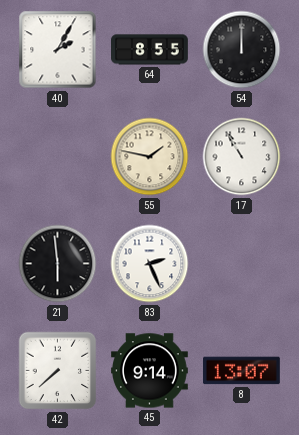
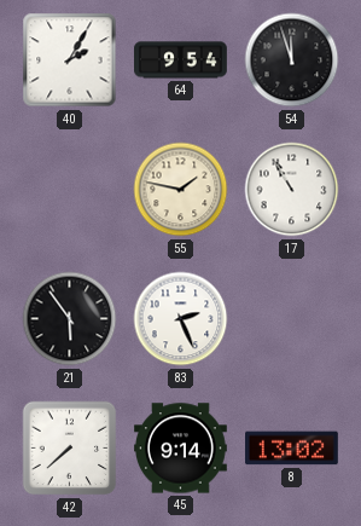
64: 8:55 -> 9:54 (181, 60)
54: 12:00 -> 11:57 (292, 60)
21: 5:59 -> 5:54 (70, 319)
8: 13:07 -> 13:02 (292, 449)
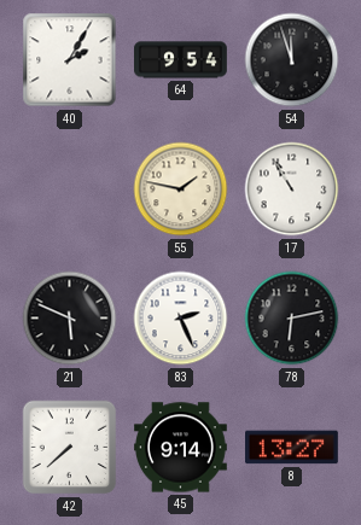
21: 5:54 -> 5:49 (70, 319)
78: none -> 6:13 (292, 319)
8: 13:02 -> 13:27 (292, 448)
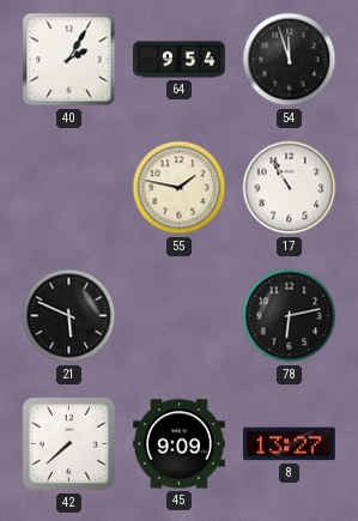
83: 2:26 -> none (181, 319)
45: 9:14 -> 9:09 (180, 444)
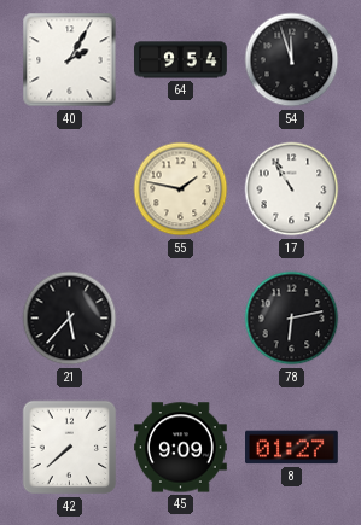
21: 5:49 -> 5:37 (70, 319)
8: 13:27 -> 01:27 (292, 448)
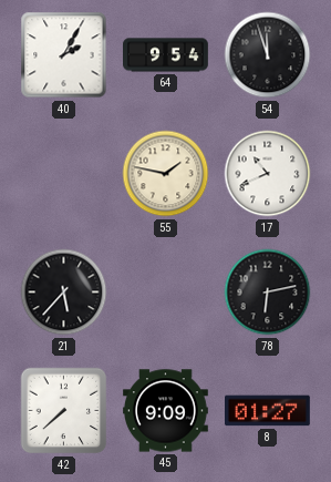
17: 10:55 -> 10:41 (268, 174)
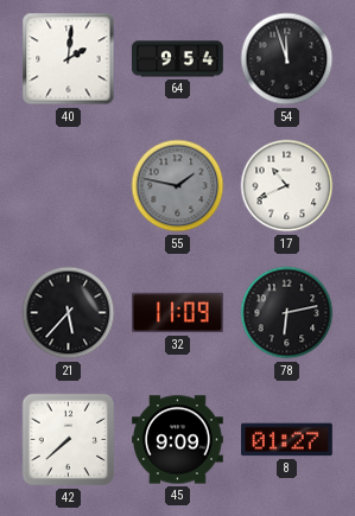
40: 2:05 -> 2:01 (69, 59)
55 dial: cream -> grey (178, 186)
32: none -> 11:09 (178, 313)
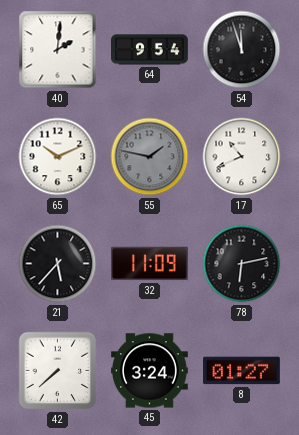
65: none -> 10:11 (58, 157)
45: 9:09 -> 3:24 (150, 371)
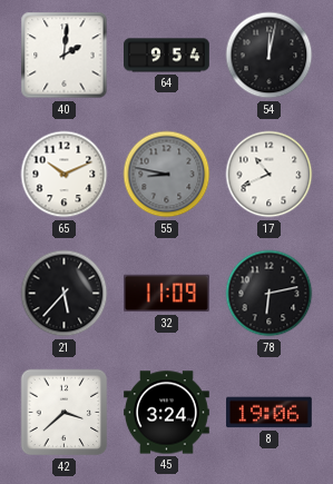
54: 11:57 -> 12:02 (270, 56)
55: 1:47 -> 8:47 (167, 175)
42: 7:38 -> 3:38 (65, 413)
8: 01:27 -> 19:06 (270, 413)
